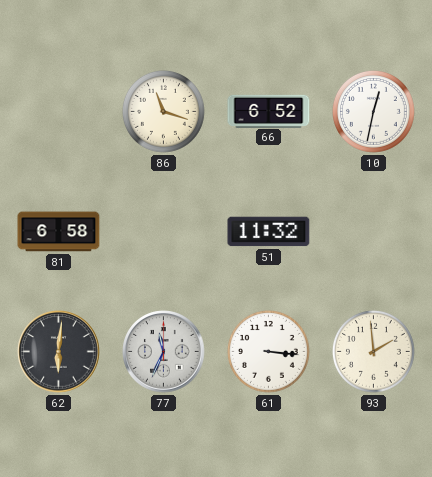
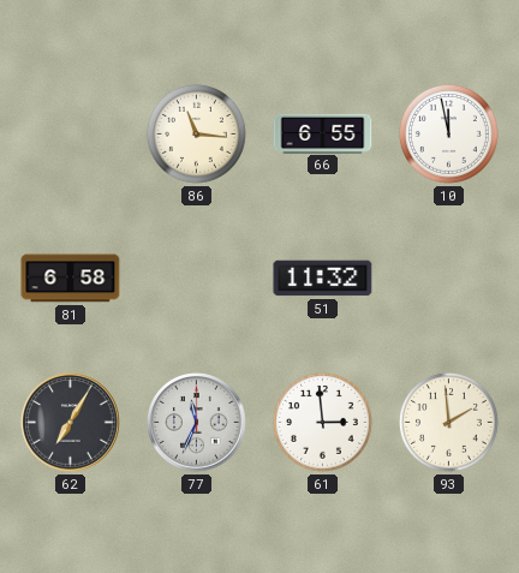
86: 11:18 -> 11:16 (196, 133)
66: 6:52 -> 6:55 (323, 133)
10: 12:32 -> 11:58 (448, 133)
62: 6:01 -> 7:05 (71, 423)
61: 3:16 -> 2:59 (322, 422)
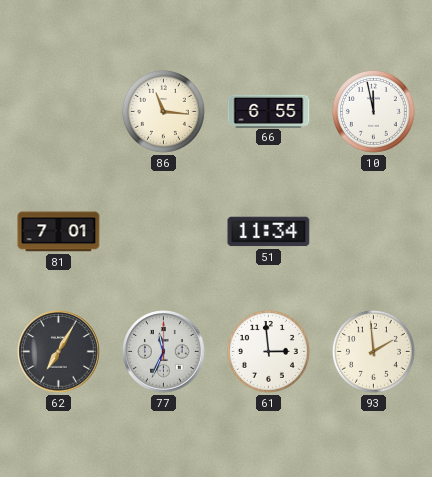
81: 6:58 -> 7:01 (59, 232)
51: 11:32 -> 11:34 (269, 232)
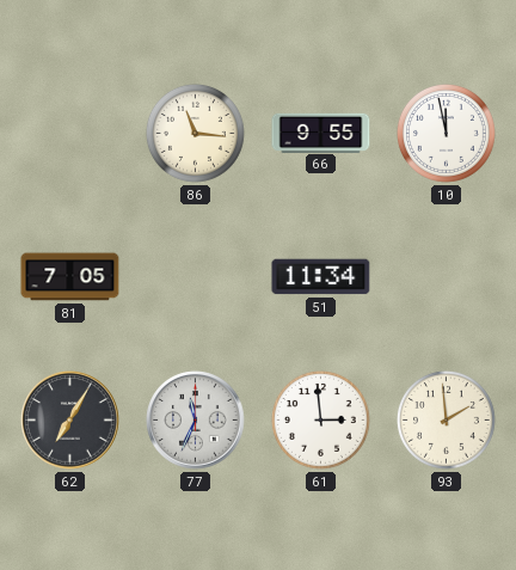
66: 6:55 -> 9:55 (321, 133)
81: 7:01 -> 7:05 (70, 277)
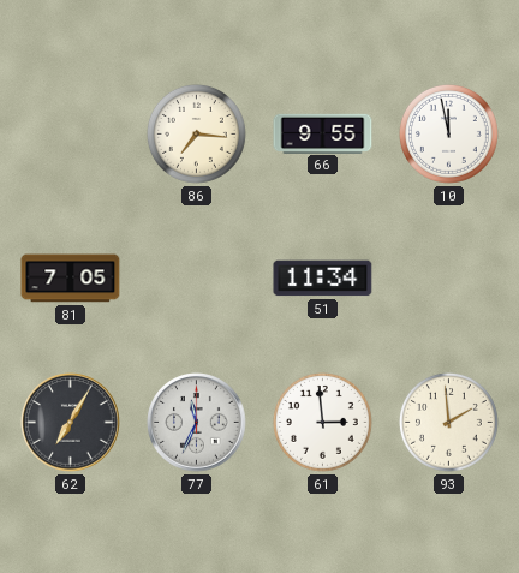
86: 11:16 -> 7:16 (196, 133)
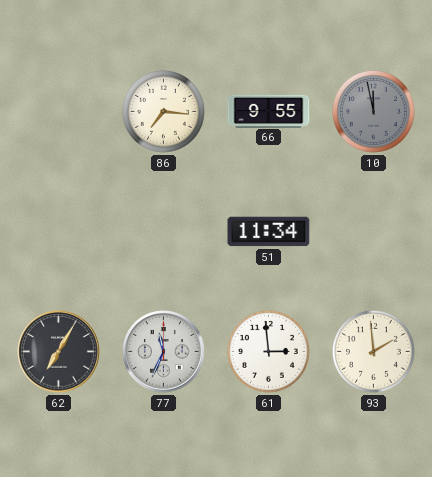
10 dial: white -> grey (373, 111)
81: 7:05 -> none (71, 279)
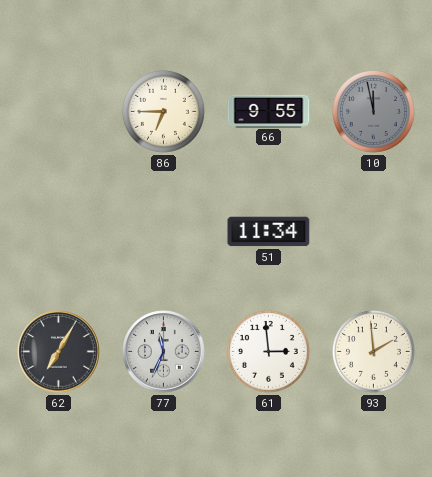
86: 7:16 -> 6:45 (163, 111)
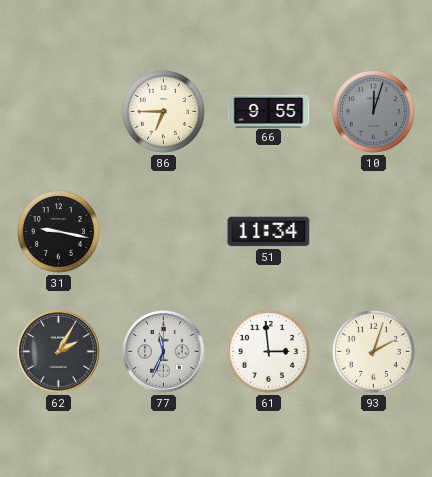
10: 11:58 -> 12:03 (373, 111)
31: none -> 9:17 (58, 231)
62: 7:05 -> 2:05 (59, 352)
93: 1:59 -> 2:03 (373, 351)
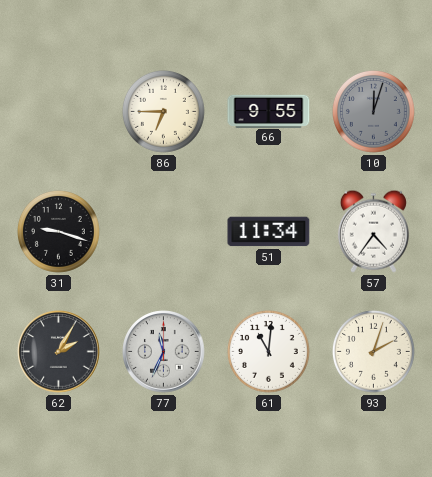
31: 9:17 -> 9:18 (58, 231)
57: none -> 4:36 (373, 231)
61: 2:59 -> 11:01 (268, 351)
